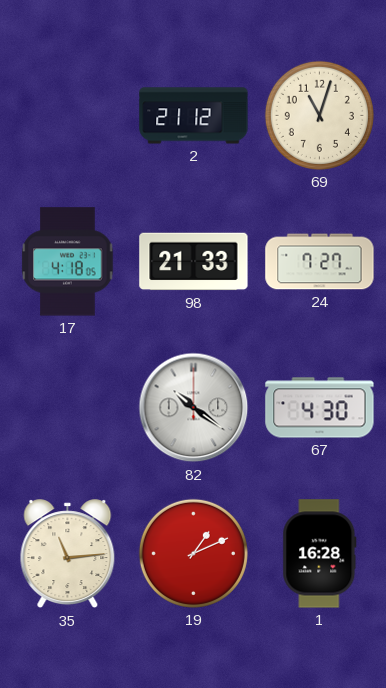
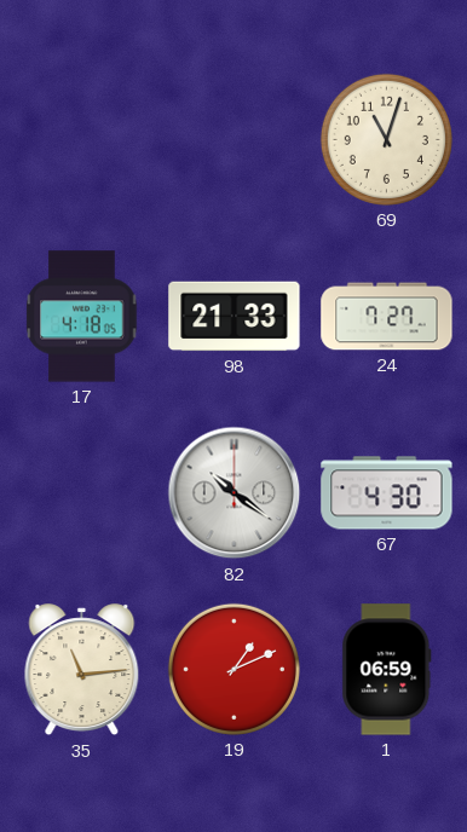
2: 21:12 -> none (194, 116)
1: 16:28 -> 06:59 (387, 670)
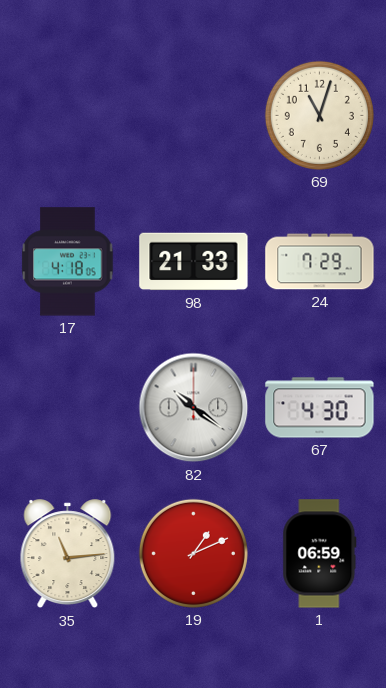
24: 7:27 -> 7:29 (320, 262)
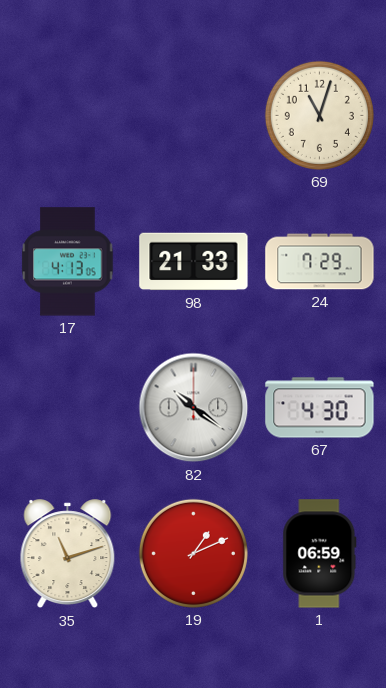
17: 4:18 -> 4:13 (68, 262)
35: 11:14 -> 11:12 (68, 554)
